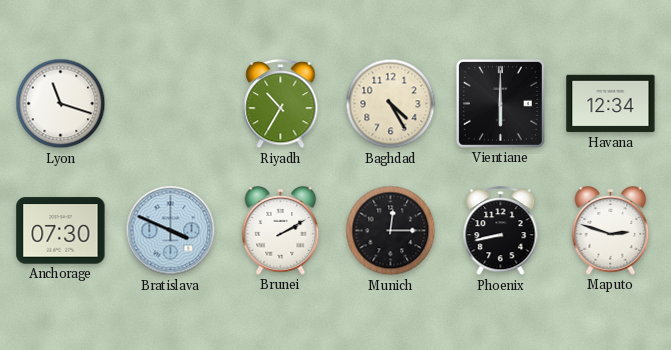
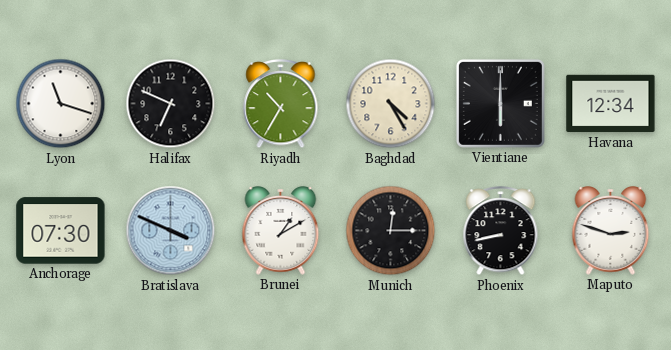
Halifax: none -> 6:49 (171, 104)
Brunei: 2:10 -> 1:10 (281, 231)
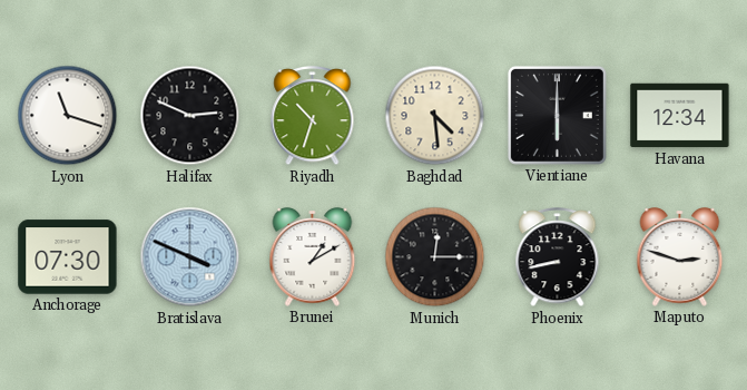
Halifax: 6:49 -> 2:49 (190, 116)
Riyadh: 10:35 -> 10:33 (313, 117)
Baghdad: 4:25 -> 4:29 (435, 116)
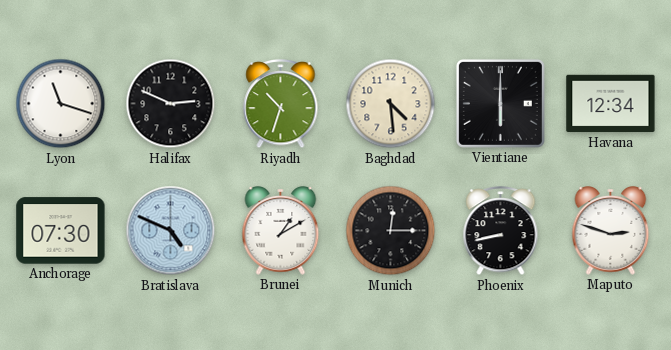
Bratislava: 3:49 -> 4:49 (171, 231)
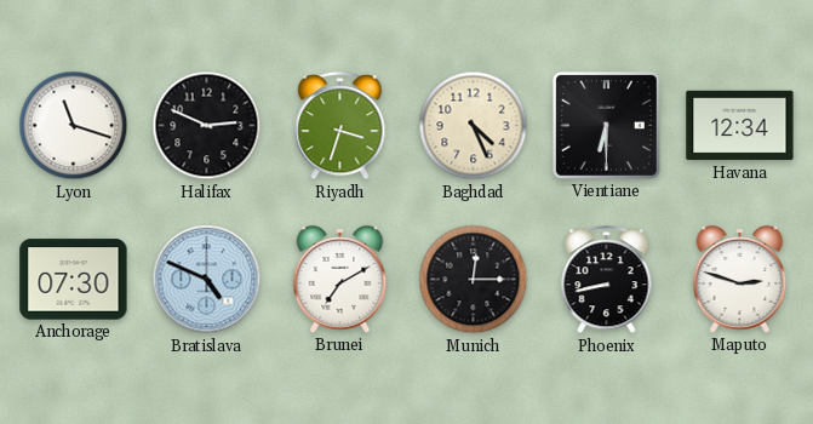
Riyadh: 10:33 -> 3:33 (340, 127)
Baghdad: 4:29 -> 4:26 (474, 126)
Vientiane: 6:00 -> 6:30 (606, 125)
Brunei: 1:10 -> 7:10 (340, 280)
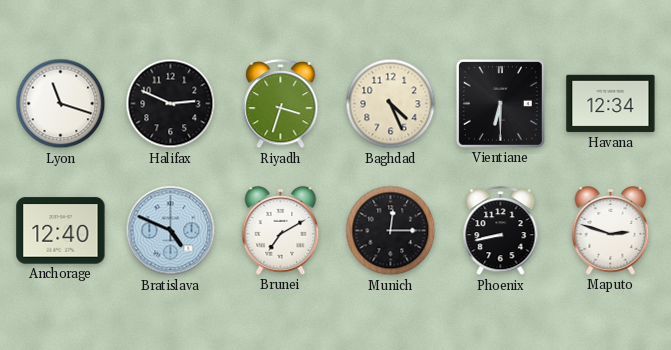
Anchorage: 07:30 -> 12:40 (61, 231)
